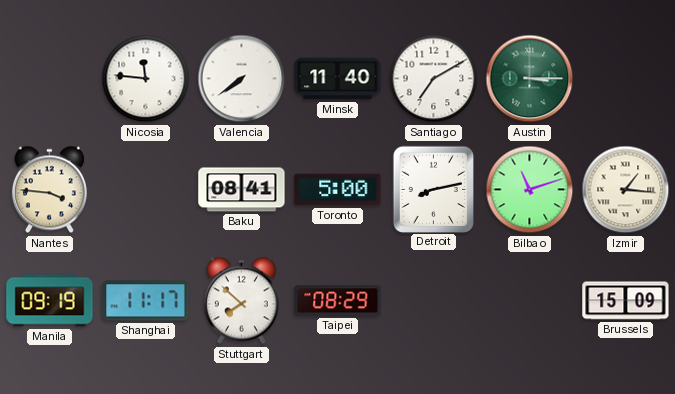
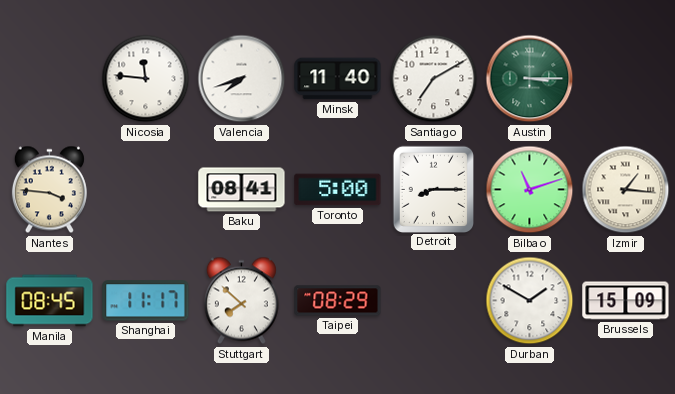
Valencia: 7:39 -> 7:42 (242, 79)
Detroit: 8:13 -> 8:15 (433, 189)
Manila: 09:19 -> 08:45 (50, 301)
Durban: none -> 1:50 (530, 301)
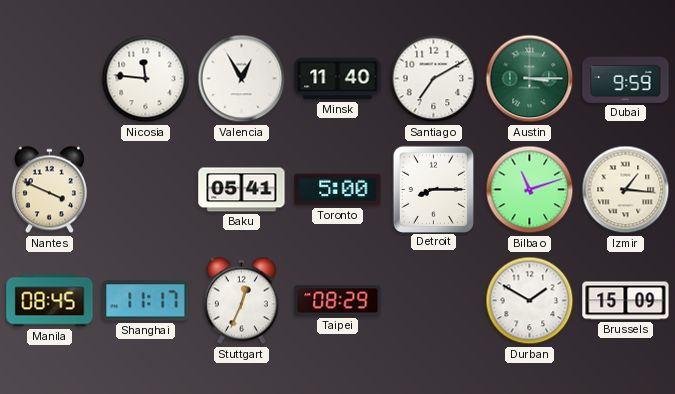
Valencia: 7:42 -> 12:55 (242, 79)
Dubai: none -> 9:59 (626, 79)
Nantes: 3:46 -> 3:49 (49, 190)
Baku: 08:41 -> 05:41 (242, 190)
Stuttgart: 7:52 -> 12:34 (241, 301)
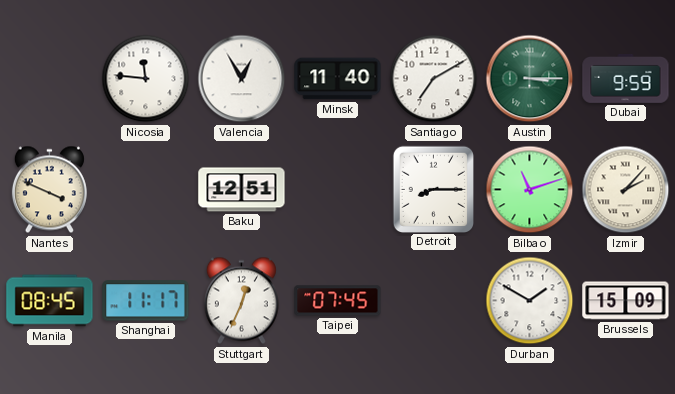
Baku: 05:41 -> 12:51 (242, 190)
Toronto: 5:00 -> none (338, 190)
Izmir: 1:16 -> 2:07 (626, 190)
Taipei: 08:29 -> 07:45 (338, 301)
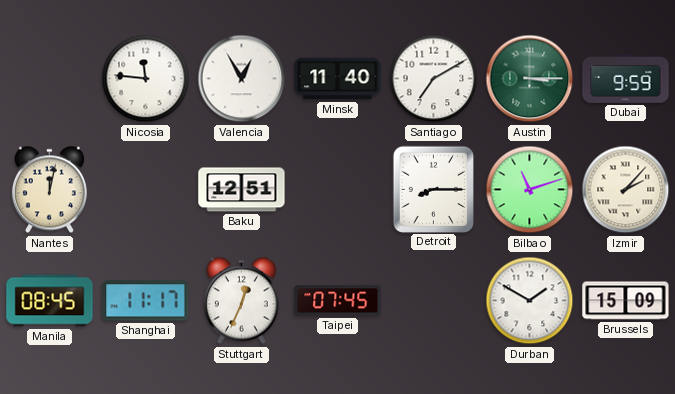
Nantes: 3:49 -> 12:02 (49, 190)
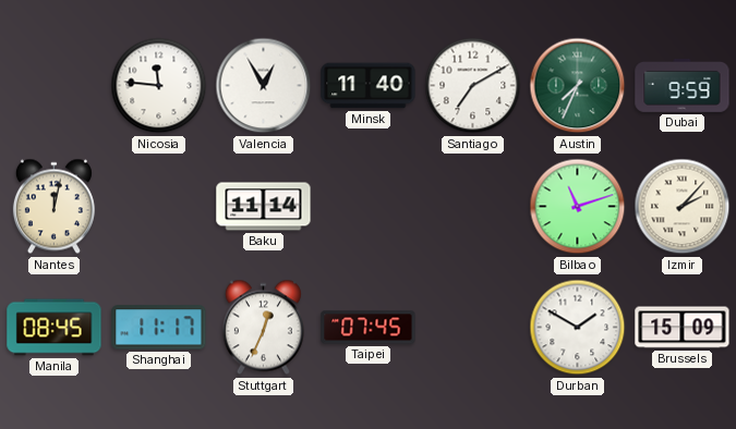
Austin: 3:15 -> 7:34 (578, 86)
Baku: 12:51 -> 11:14 (264, 207)
Detroit: 8:15 -> none (433, 189)
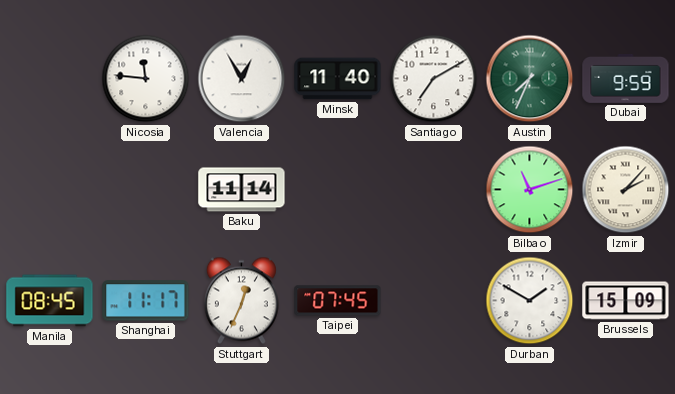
Nantes: 12:02 -> none (53, 207)
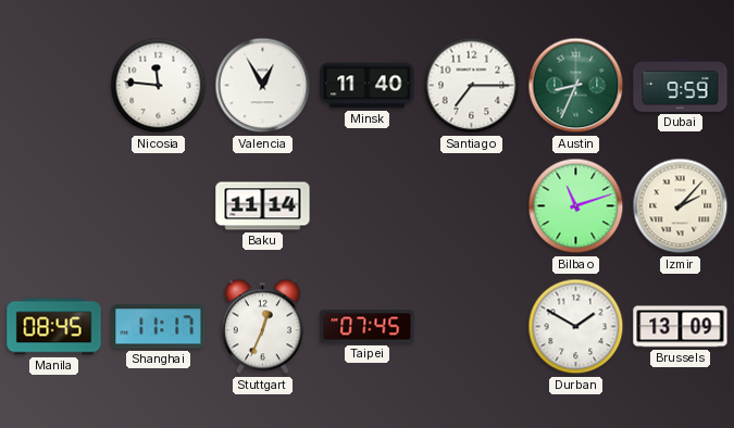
Santiago: 7:10 -> 7:15 (472, 86)
Austin: 7:34 -> 8:34 (576, 86)
Brussels: 15:09 -> 13:09 (681, 327)
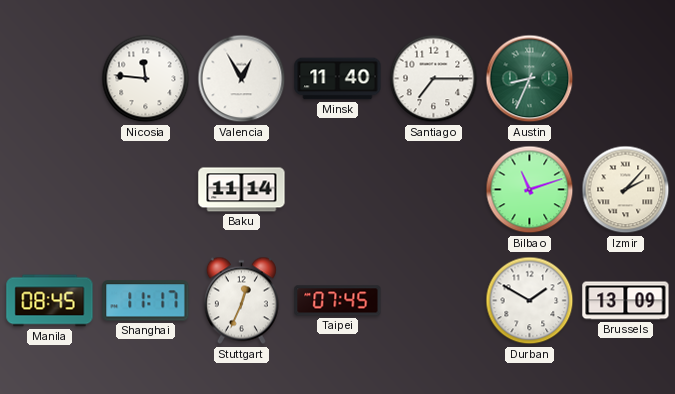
Dubai: 9:59 -> none (681, 86)
